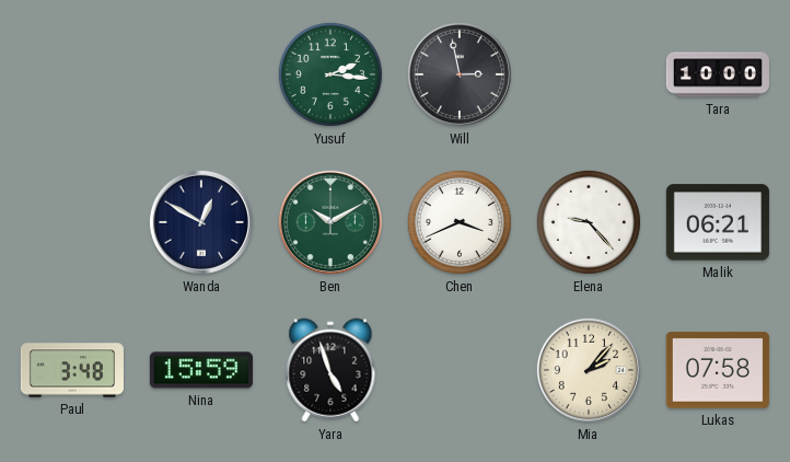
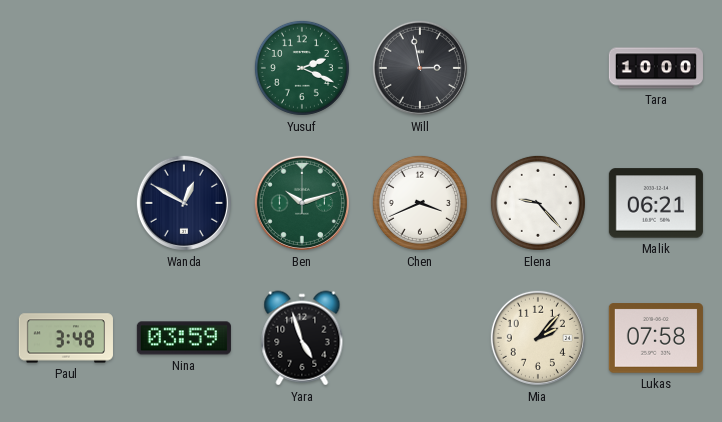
Yusuf: 2:16 -> 2:19 (302, 68)
Ben: 10:10 -> 10:12 (302, 203)
Nina: 15:59 -> 03:59 (184, 338)
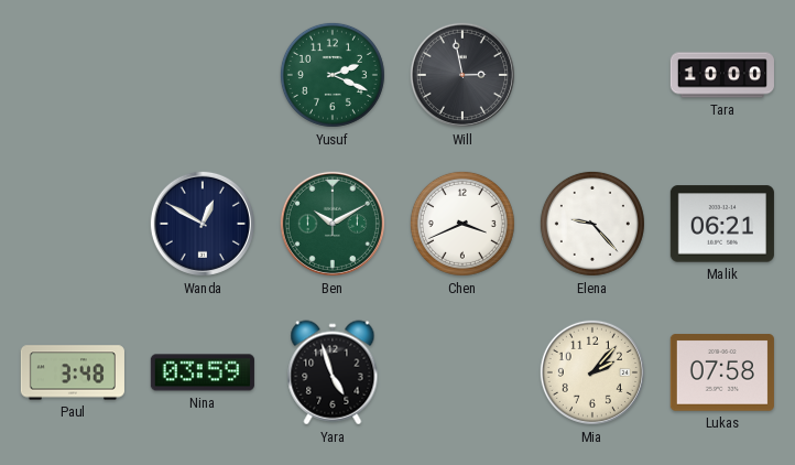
Ben: 10:12 -> 10:10 (333, 224)
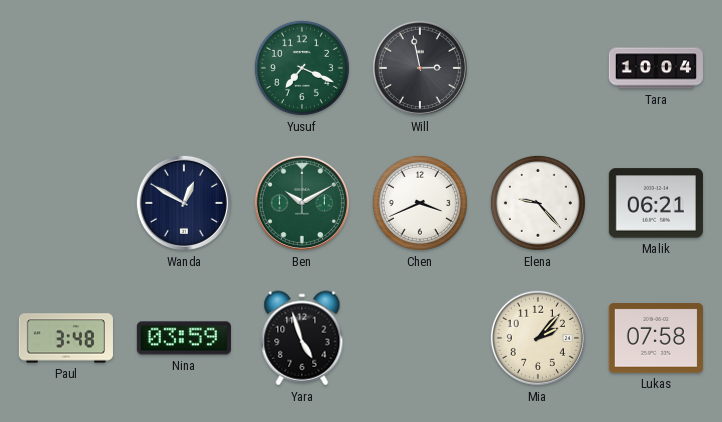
Yusuf: 2:19 -> 7:19 (302, 68)
Tara: 10:00 -> 10:04 (656, 68)
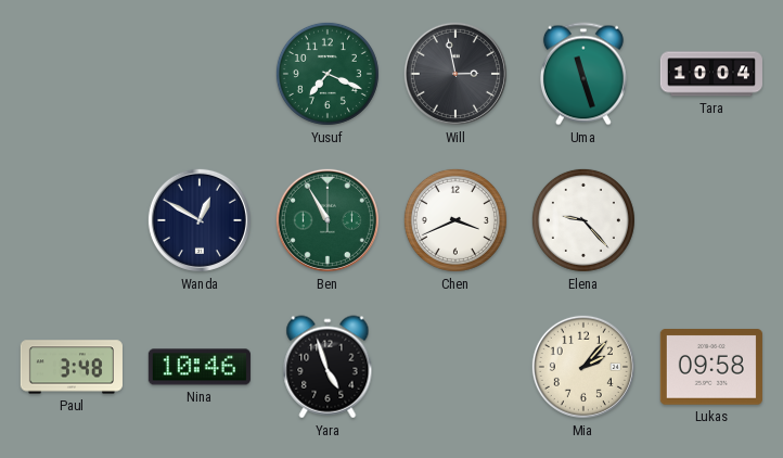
Uma: none -> 11:27 (583, 74)
Ben: 10:10 -> 10:55 (328, 220)
Malik: 06:21 -> none (656, 203)
Nina: 03:59 -> 10:46 (200, 367)
Lukas: 07:58 -> 09:58 (711, 367)
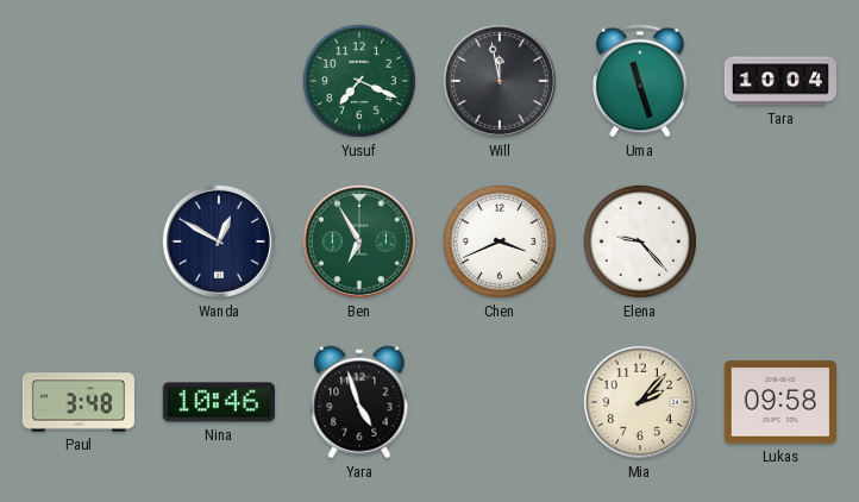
Will: 2:58 -> 11:58 (500, 81)
Ben: 10:55 -> 6:55 (359, 241)
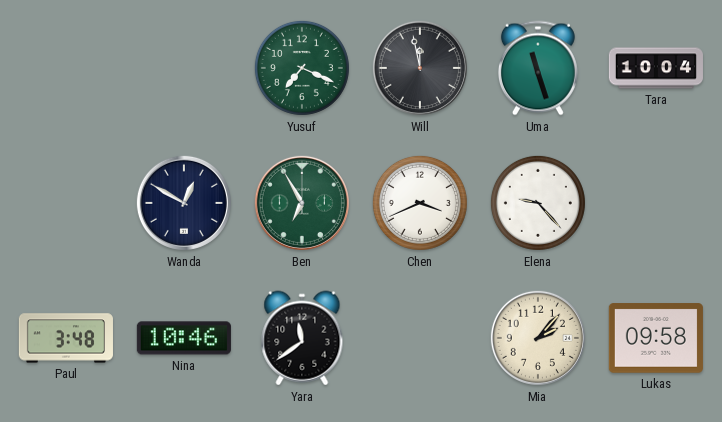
Yara: 4:57 -> 11:39 (302, 338)
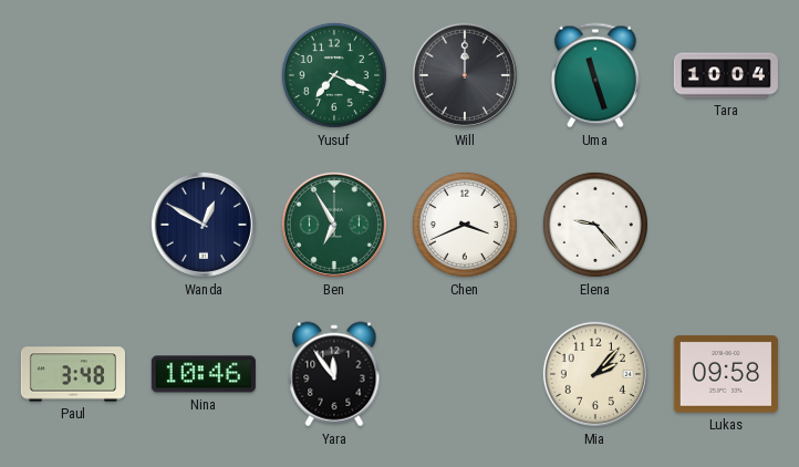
Will: 11:58 -> 12:00 (465, 75)
Yara: 11:39 -> 11:54 (334, 374)
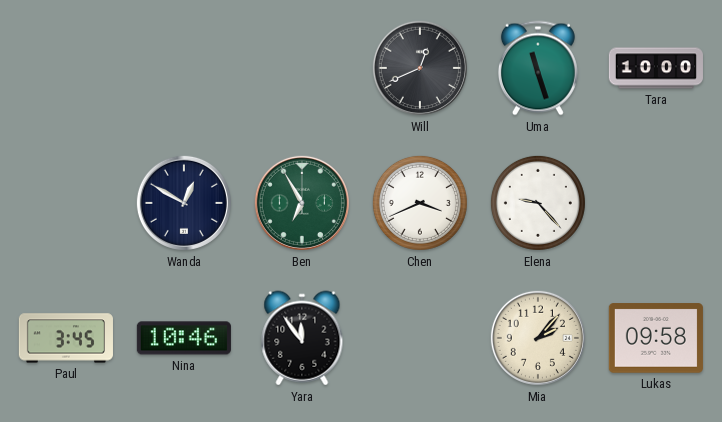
Yusuf: 7:19 -> none (334, 75)
Will: 12:00 -> 12:41 (420, 68)
Tara: 10:04 -> 10:00 (656, 68)
Paul: 3:48 -> 3:45 (66, 338)
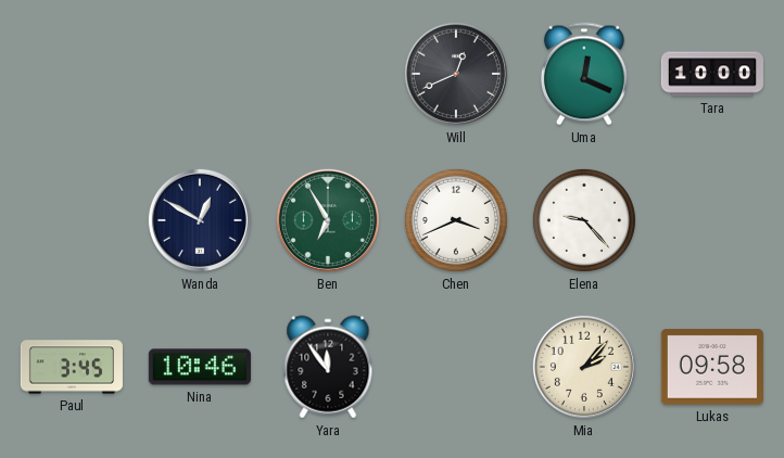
Uma: 11:27 -> 12:19 (584, 74)
